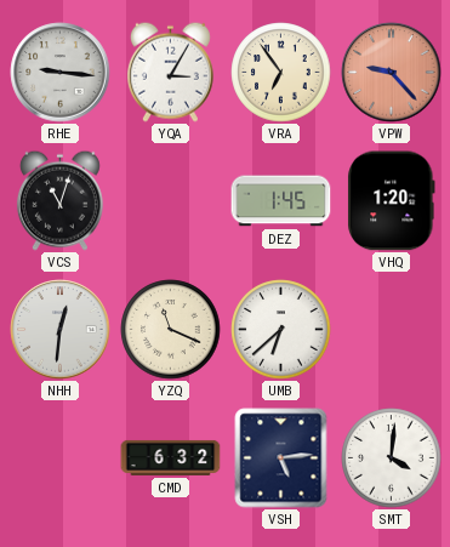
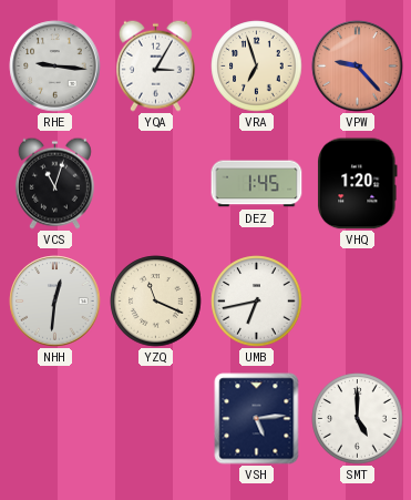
VRA: 6:54 -> 6:57 (257, 67)
UMB: 6:38 -> 6:43 (257, 302)
CMD: 6:32 -> none (171, 457)
SMT: 4:01 -> 5:00 (358, 419)
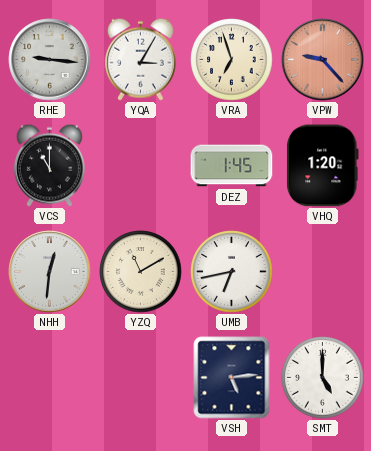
VCS: 11:03 -> 11:00 (49, 165)
YZQ: 11:19 -> 11:10 (141, 272)
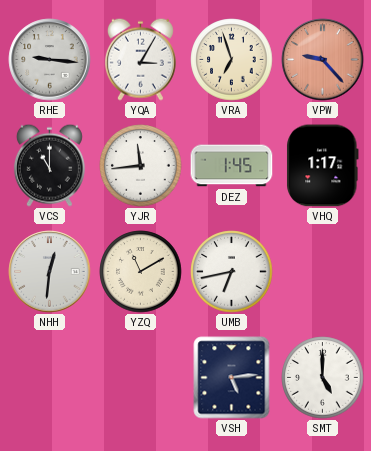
YJR: none -> 11:44 (141, 166)
VHQ: 1:20 -> 1:17 (323, 166)
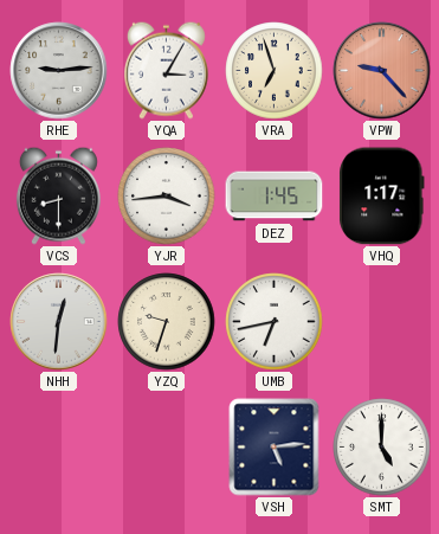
RHE: 9:16 -> 9:14 (59, 71)
VCS: 11:00 -> 8:30 (58, 195)
YJR: 11:44 -> 3:44 (167, 197)
YZQ: 11:10 -> 9:33 (167, 322)
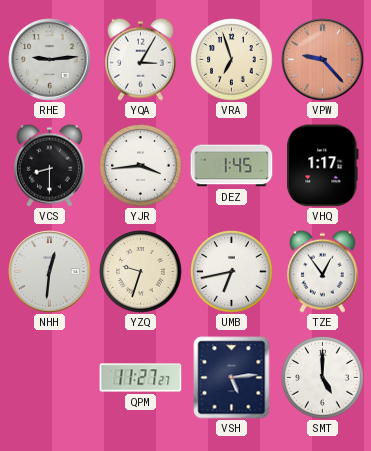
TZE: none -> 12:54 (322, 271)
QPM: none -> 11:27 (141, 378)
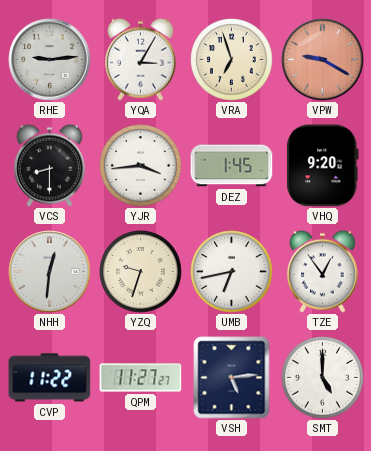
VPW: 9:23 -> 9:20 (323, 60)
VHQ: 1:17 -> 9:20 (323, 166)
CVP: none -> 11:22 (50, 378)
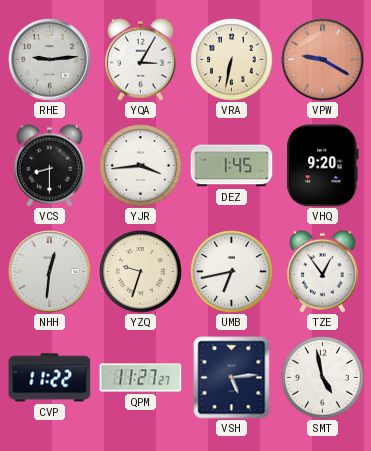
VRA: 6:57 -> 6:32 (232, 60)
SMT: 5:00 -> 4:58 (323, 378)
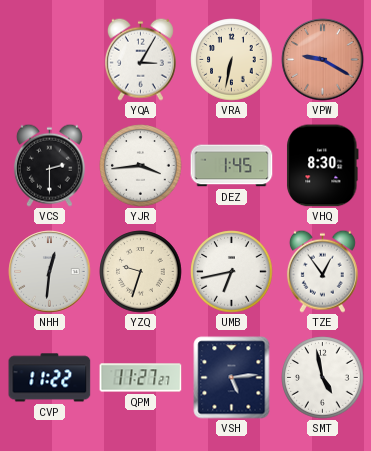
RHE: 9:14 -> none (50, 60)
VCS: 8:30 -> 2:30 (49, 165)
VHQ: 9:20 -> 8:30 (323, 166)
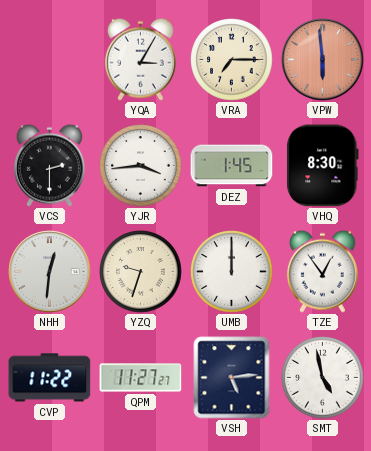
VRA: 6:32 -> 7:15 (232, 60)
VPW: 9:20 -> 5:59 (323, 60)
UMB: 6:43 -> 12:00 (232, 272)
